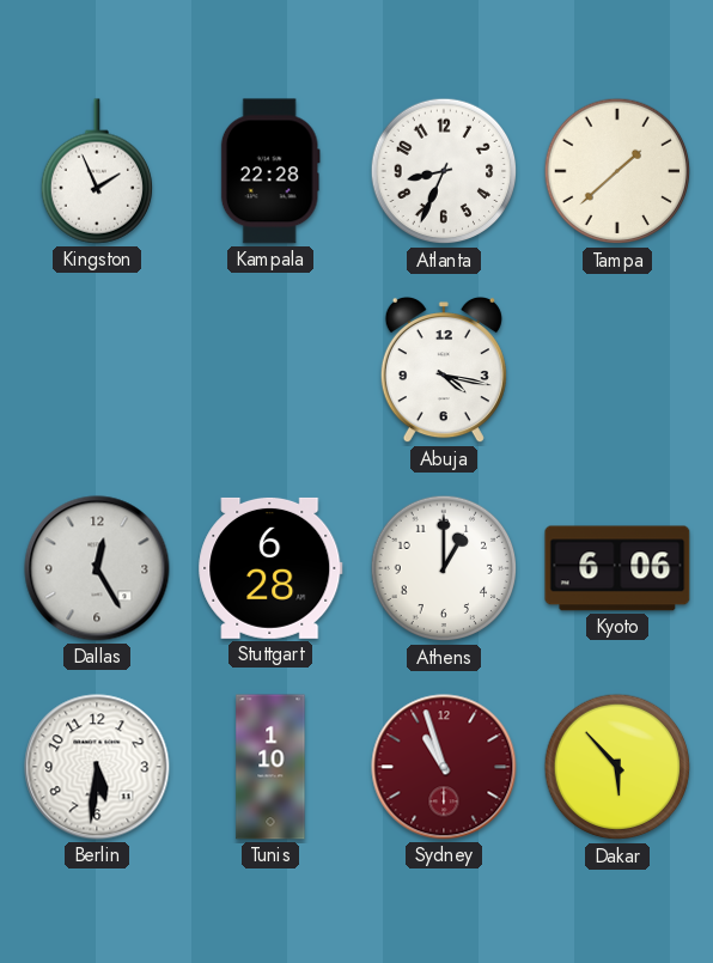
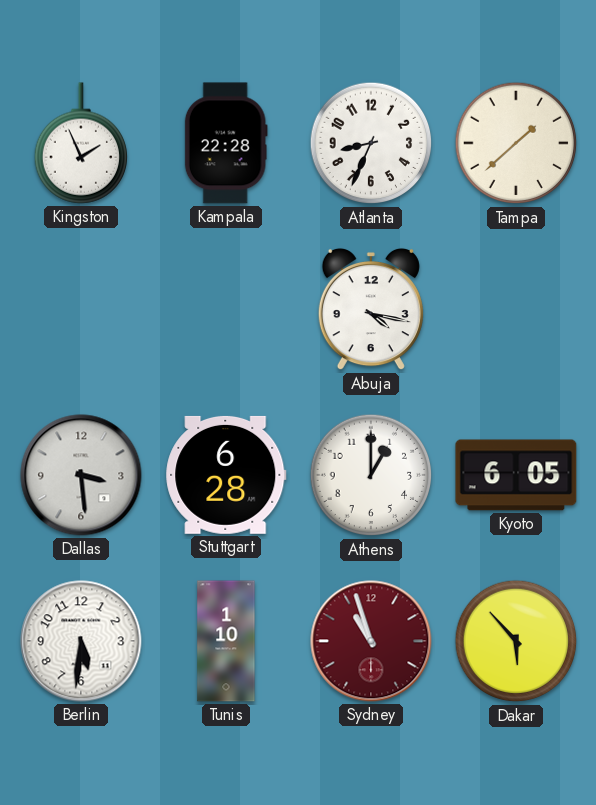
Dallas: 12:25 -> 3:29 (81, 475)
Kyoto: 6:06 -> 6:05 (516, 475)
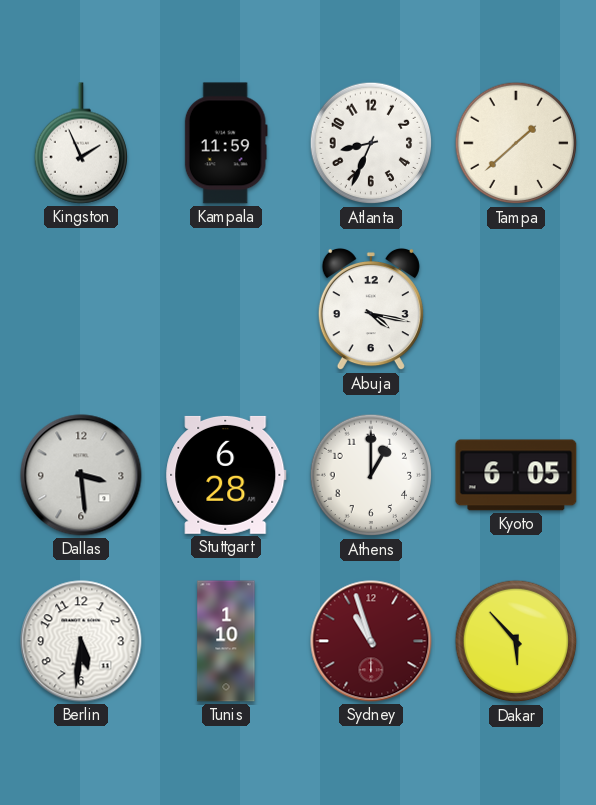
Kampala: 22:28 -> 11:59 (226, 143)
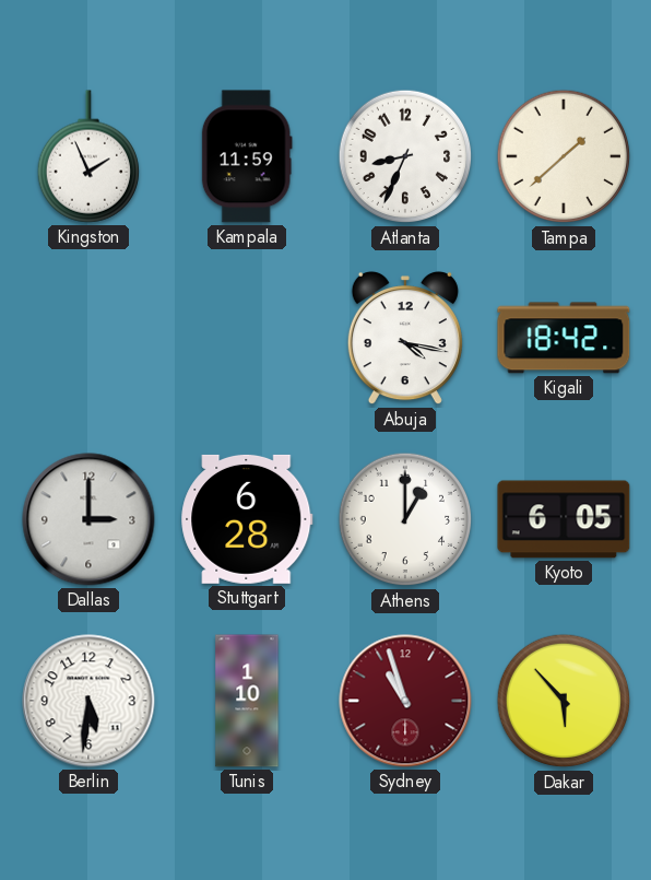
Kigali: none -> 18:42 (564, 338)
Dallas: 3:29 -> 3:00 (88, 519)
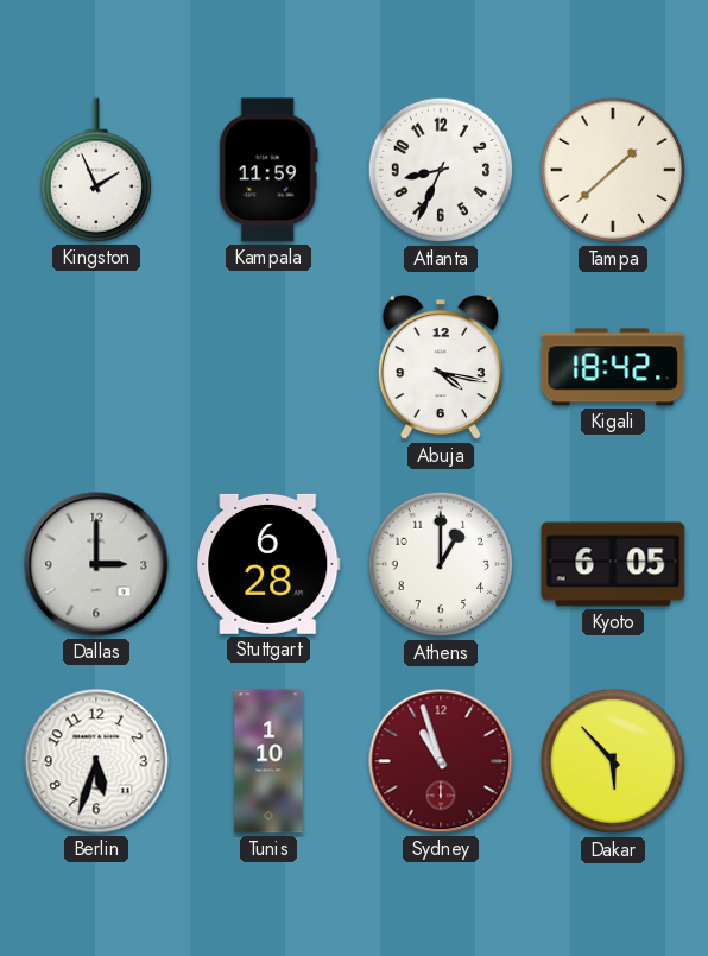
Berlin: 5:31 -> 5:33 (96, 761)
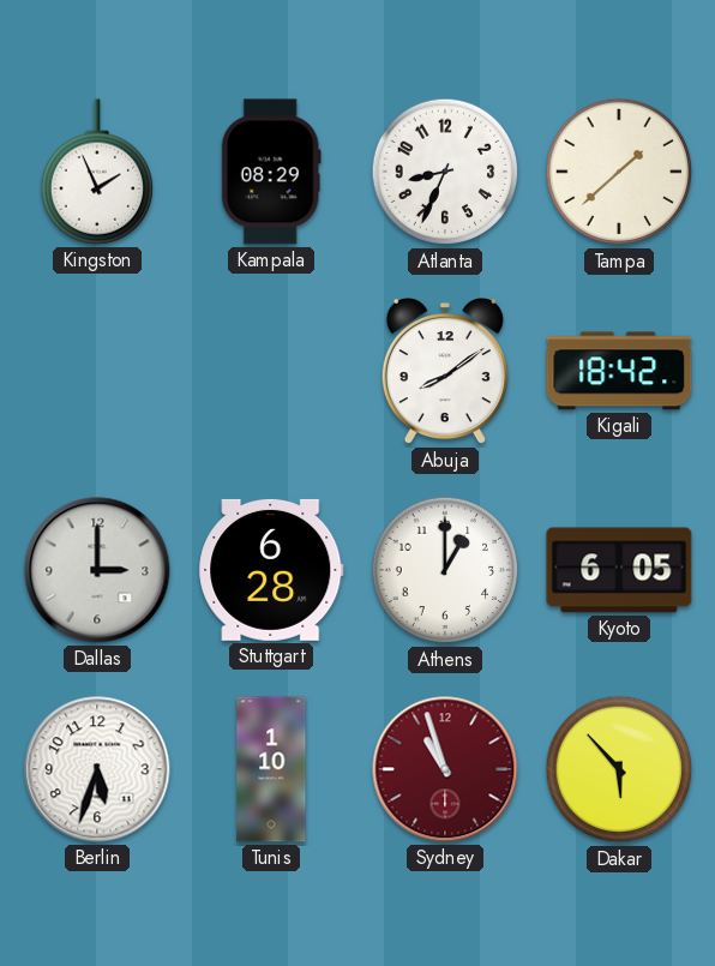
Kampala: 11:59 -> 08:29 (271, 172)
Abuja: 4:17 -> 8:09 (445, 371)
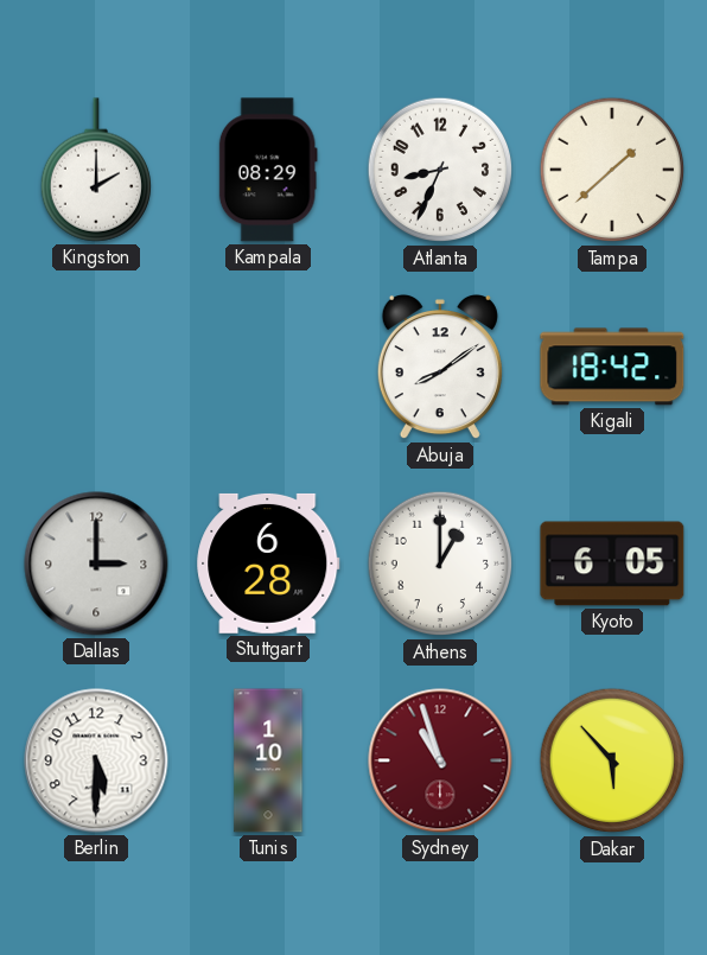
Kingston: 1:56 -> 2:00 (95, 170)
Berlin: 5:33 -> 5:30 (96, 760)
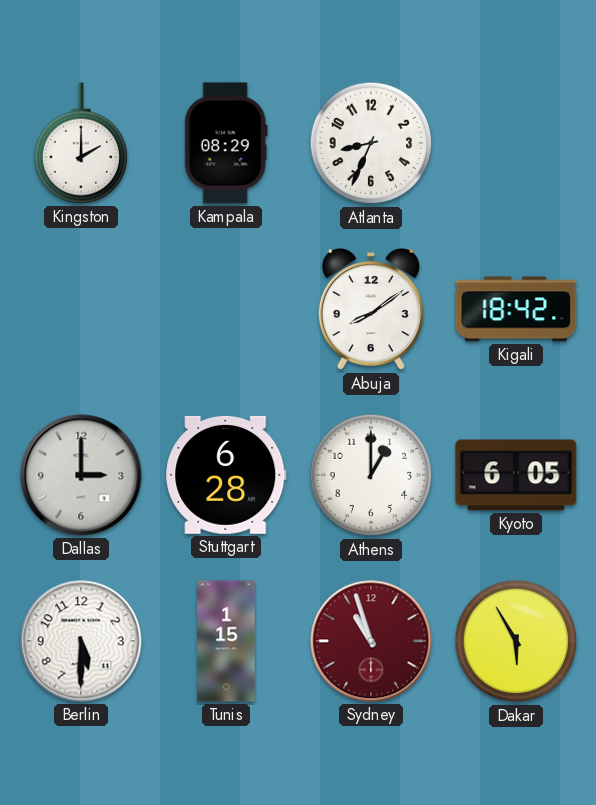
Tampa: 1:38 -> none (612, 170)
Tunis: 1:10 -> 1:15 (226, 641)
Dakar: 5:53 -> 5:55 (516, 641)
